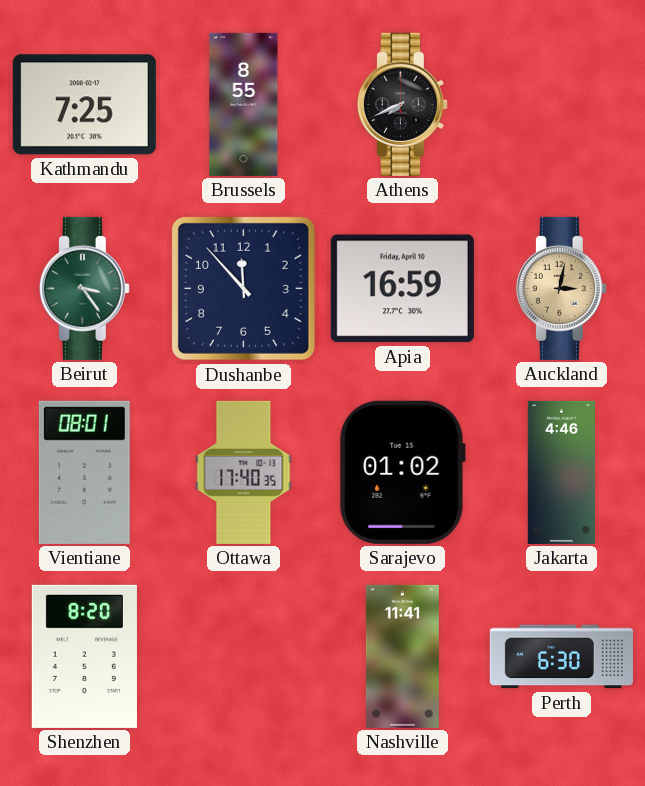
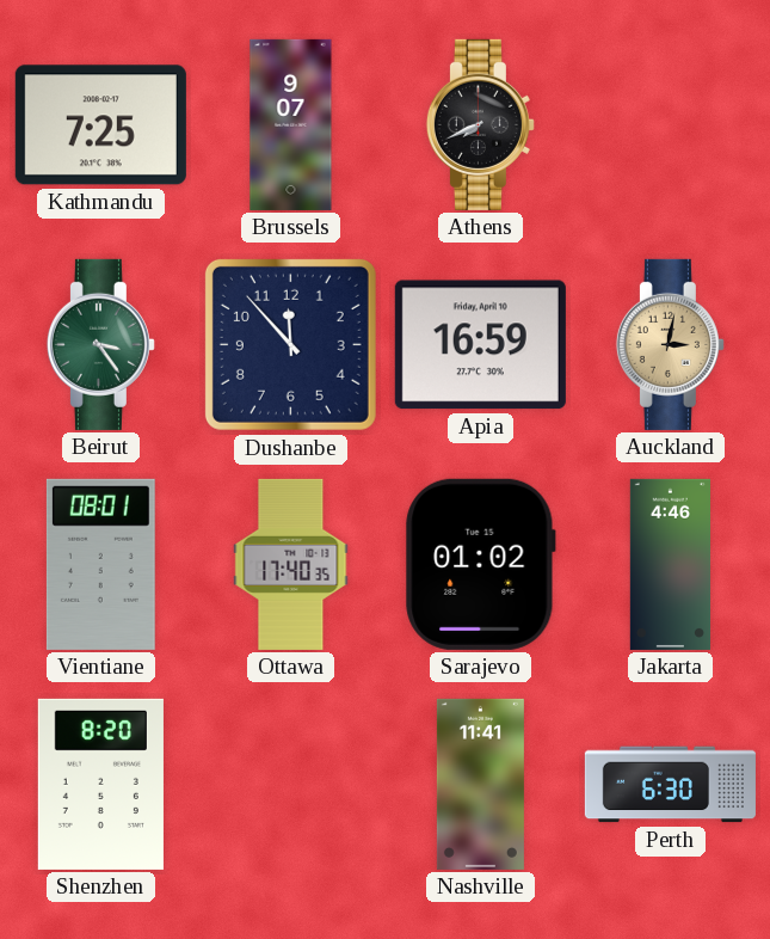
Brussels: 8:55 -> 9:07 (291, 124)
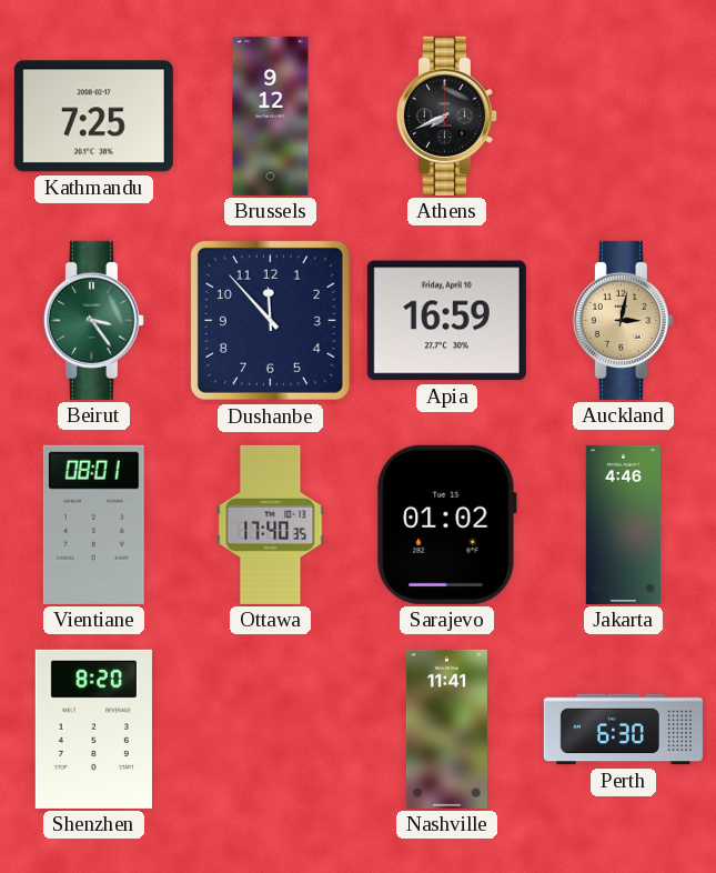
Brussels: 9:07 -> 9:12 (271, 116)
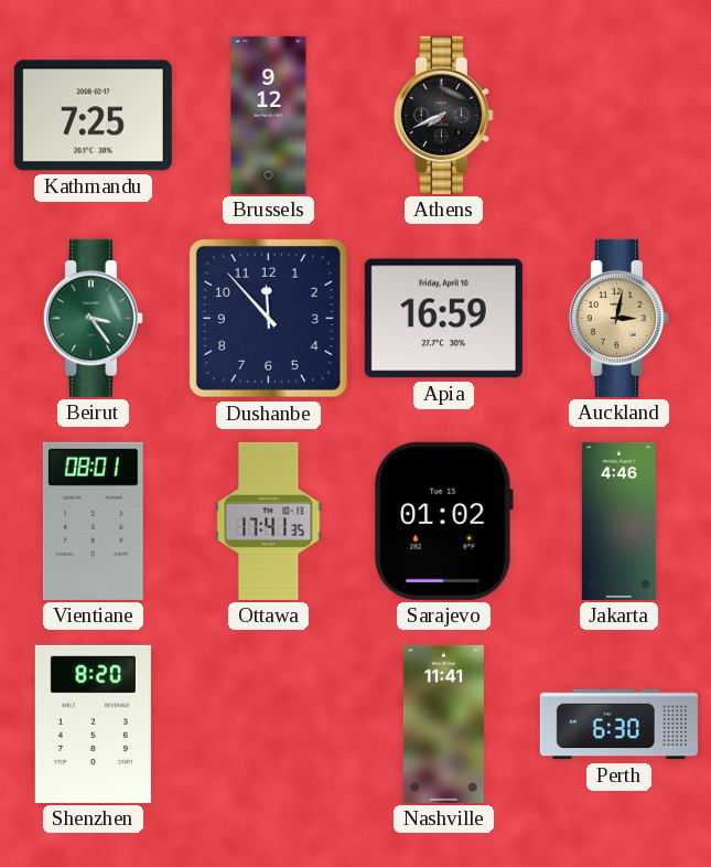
Ottawa: 17:40 -> 17:41 (269, 521)
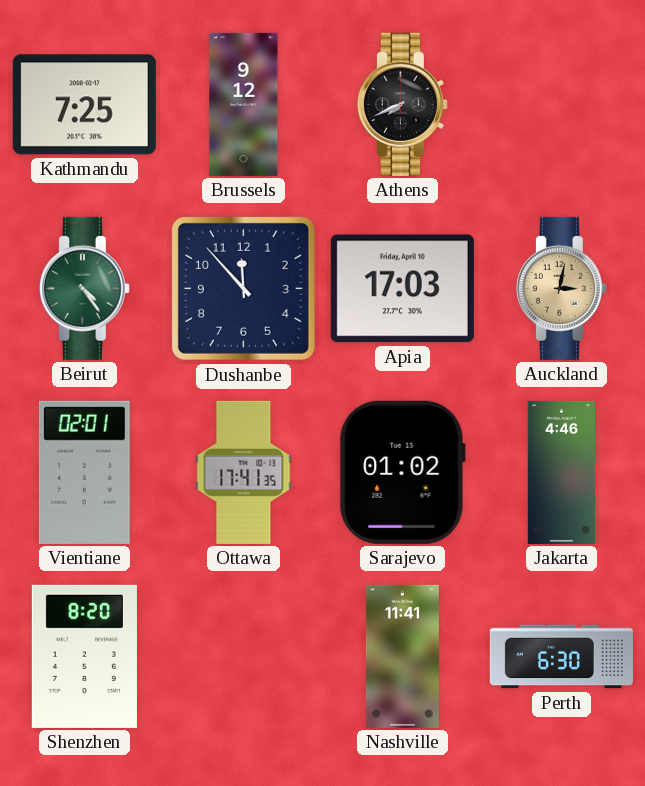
Beirut: 3:24 -> 4:24 (84, 288)
Apia: 16:59 -> 17:03 (402, 289)
Vientiane: 08:01 -> 02:01 (84, 472)
